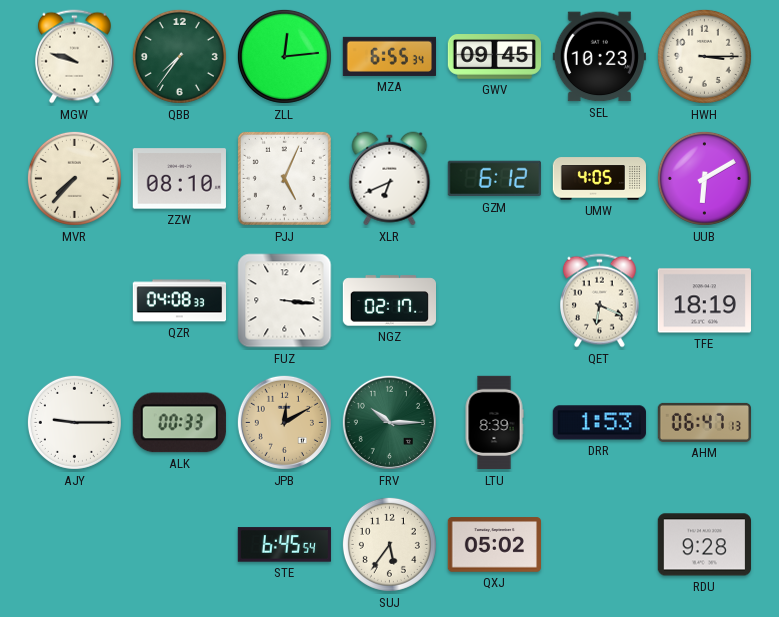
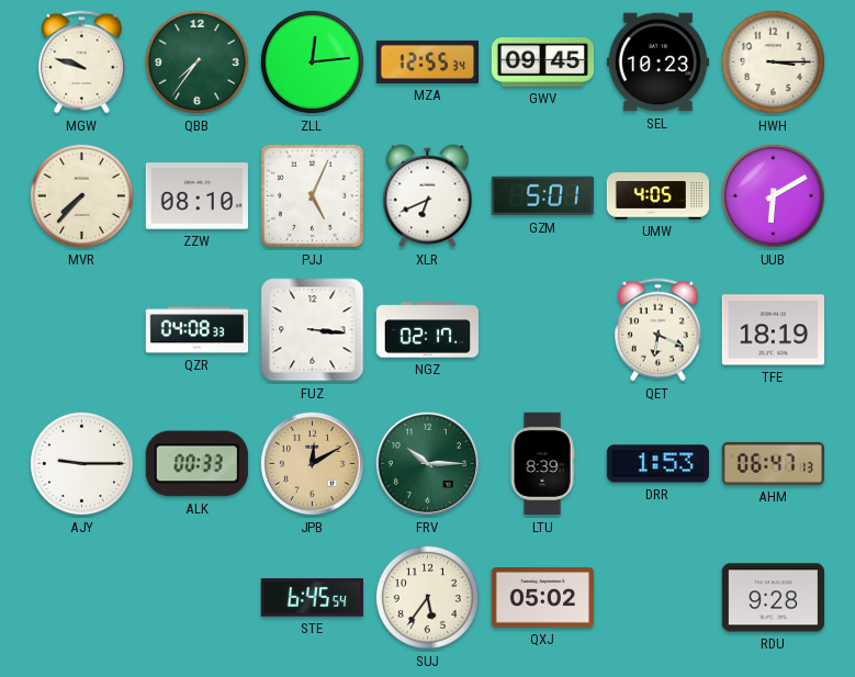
MZA: 6:55 -> 12:55 (427, 61)
GZM: 6:12 -> 5:01 (542, 196)
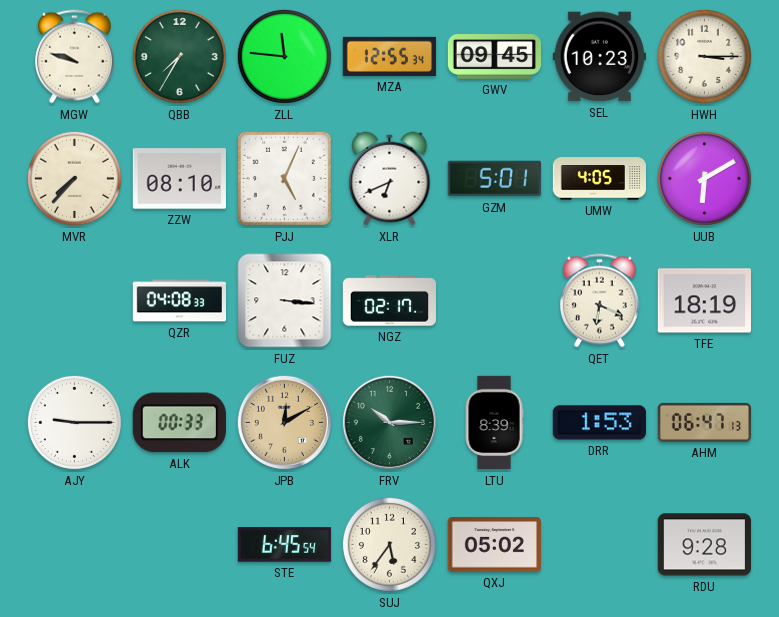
QBB: 7:36 -> 7:35 (179, 56)
ZLL: 12:14 -> 11:46 (284, 56)
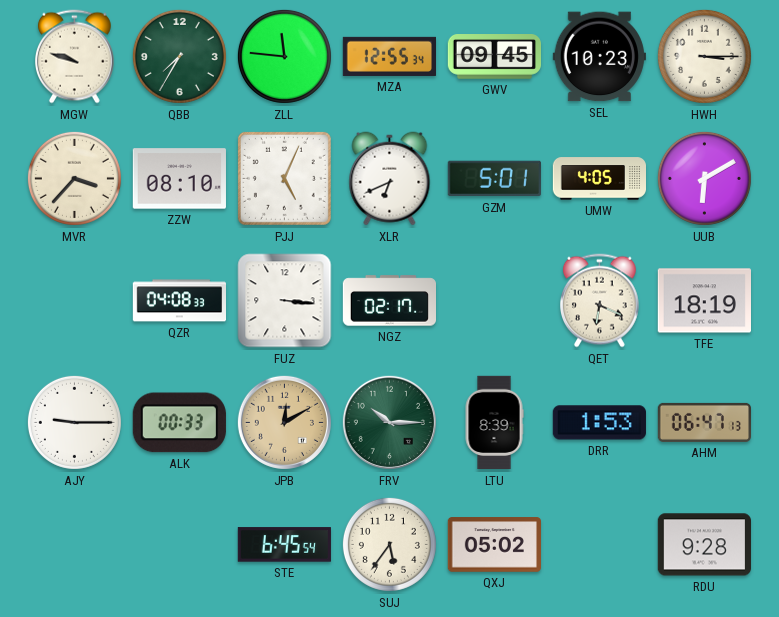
MVR: 7:37 -> 3:37 (74, 178)
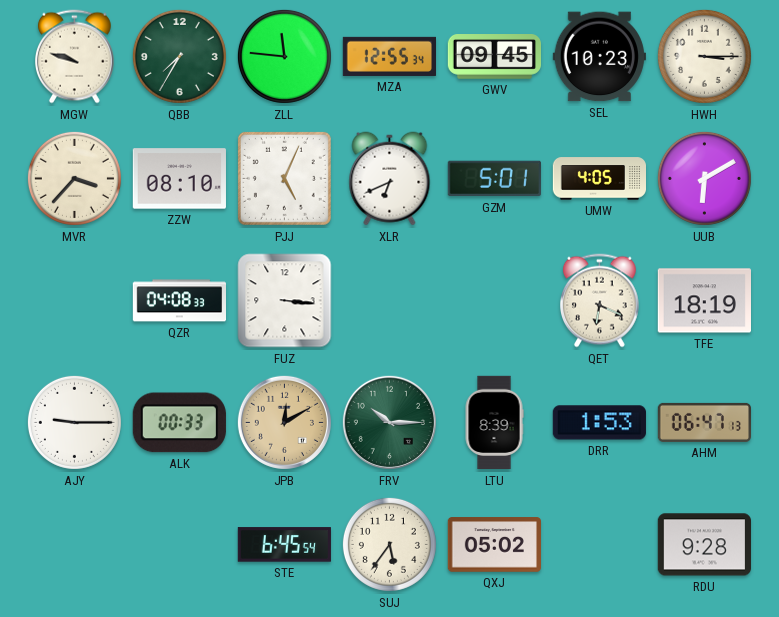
NGZ: 02:17 -> none (389, 301)
